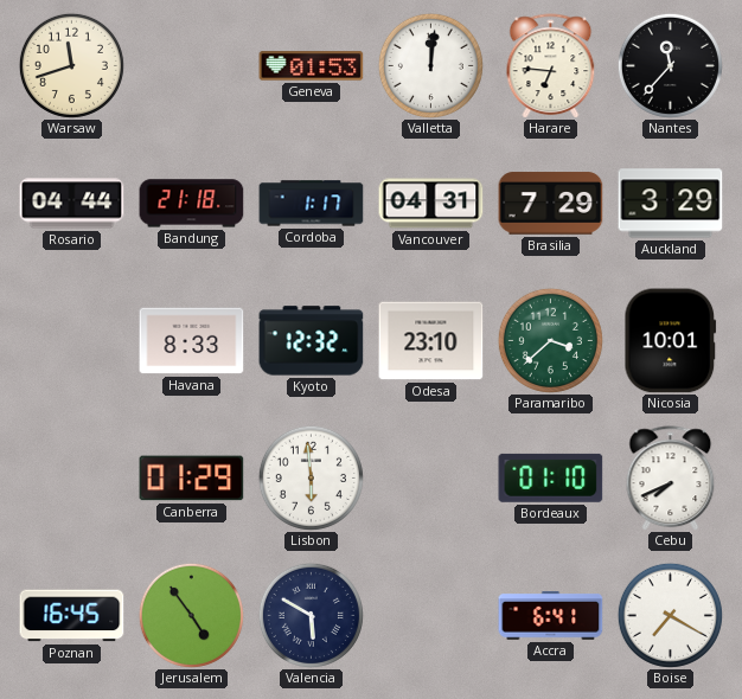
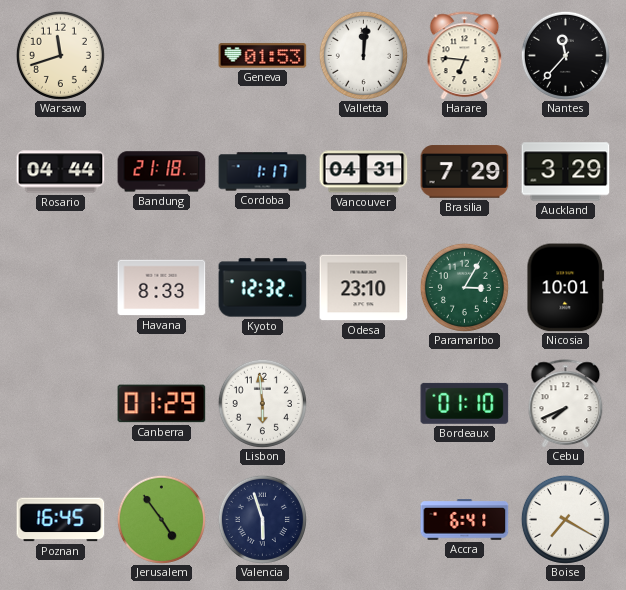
Paramaribo: 3:38 -> 3:05 (464, 287)
Valencia: 5:50 -> 5:57 (262, 519)
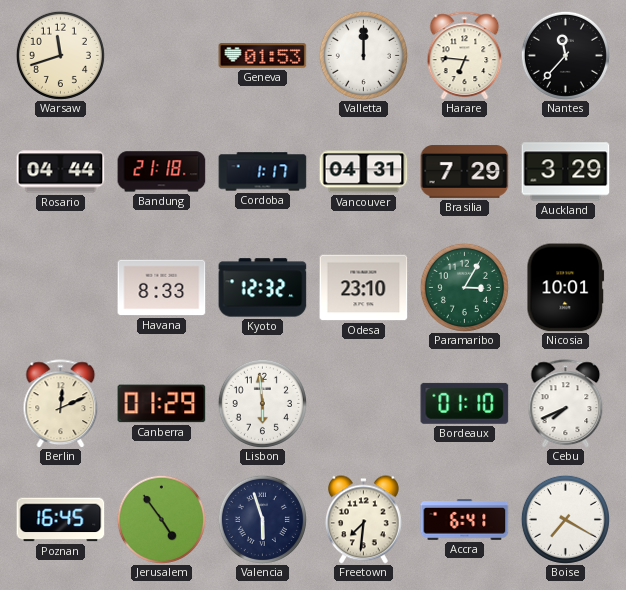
Valletta: 12:01 -> 12:00 (363, 55)
Berlin: none -> 12:11 (61, 404)
Freetown: none -> 7:31 (363, 520)
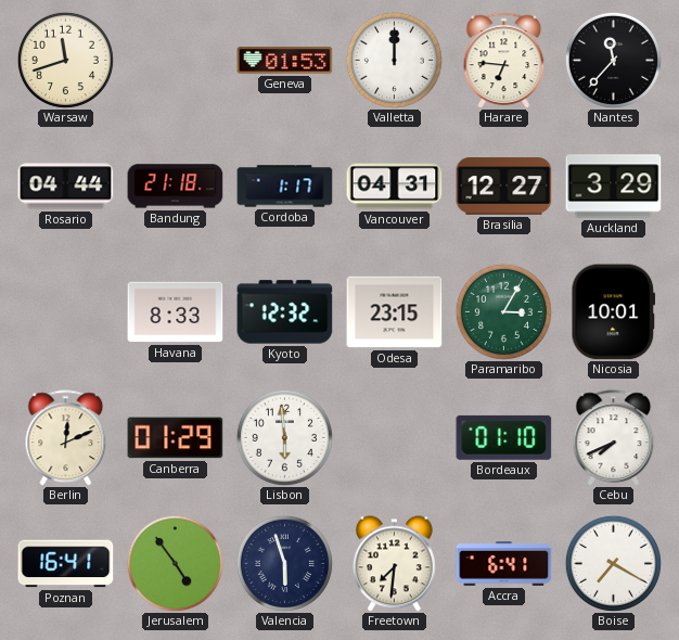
Brasilia: 7:29 -> 12:27 (504, 187)
Odesa: 23:10 -> 23:15 (395, 312)
Poznan: 16:45 -> 16:41 (66, 564)
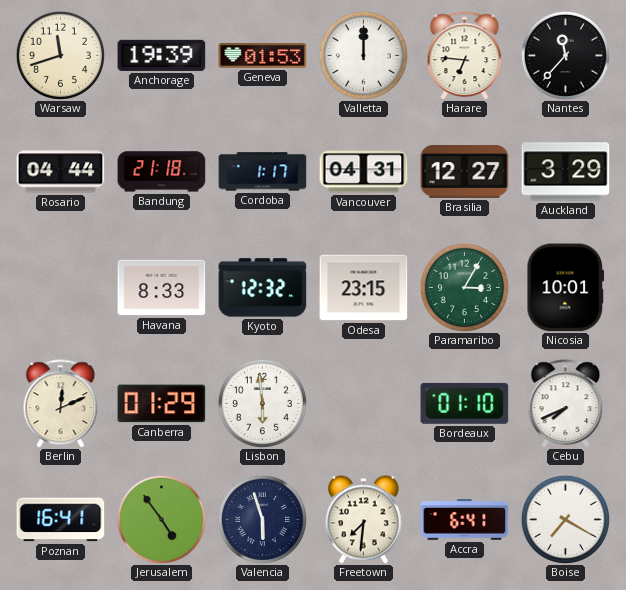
Anchorage: none -> 19:39 (162, 55)
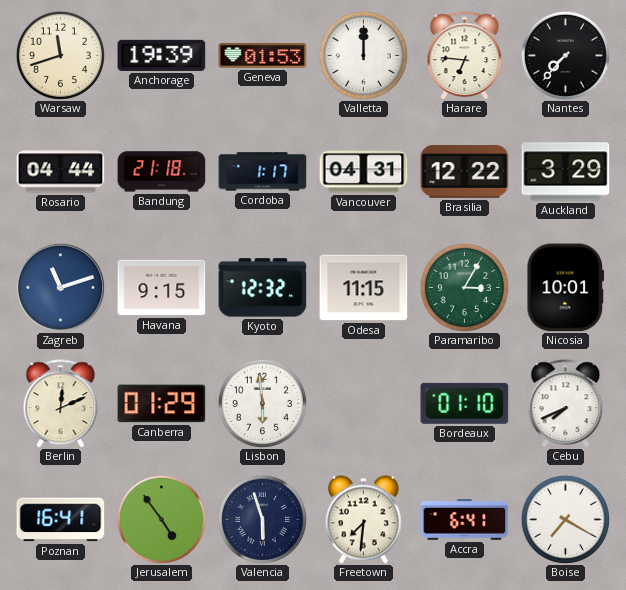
Nantes: 11:37 -> 7:37 (565, 55)
Brasilia: 12:27 -> 12:22 (465, 172)
Zagreb: none -> 11:12 (60, 287)
Havana: 8:33 -> 9:15 (162, 288)
Odesa: 23:15 -> 11:15 (364, 288)
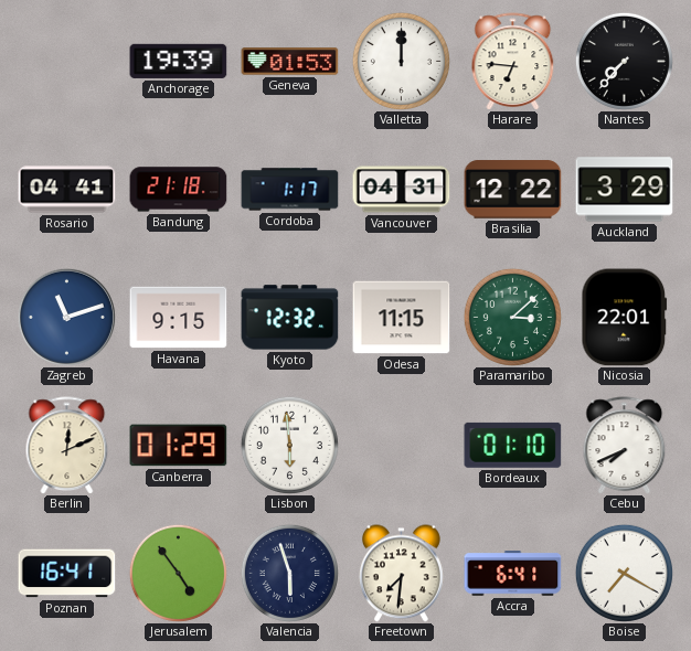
Warsaw: 11:42 -> none (60, 55)
Rosario: 04:44 -> 04:41 (67, 190)
Paramaribo: 3:05 -> 3:08 (512, 317)
Nicosia: 10:01 -> 22:01 (625, 318)
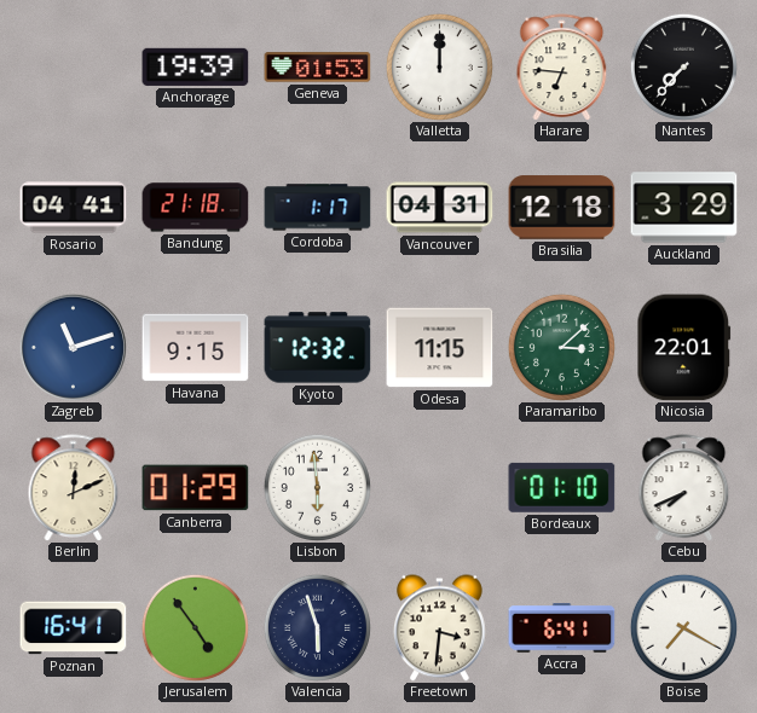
Brasilia: 12:22 -> 12:18 (562, 208)
Freetown: 7:31 -> 3:31 (439, 628)
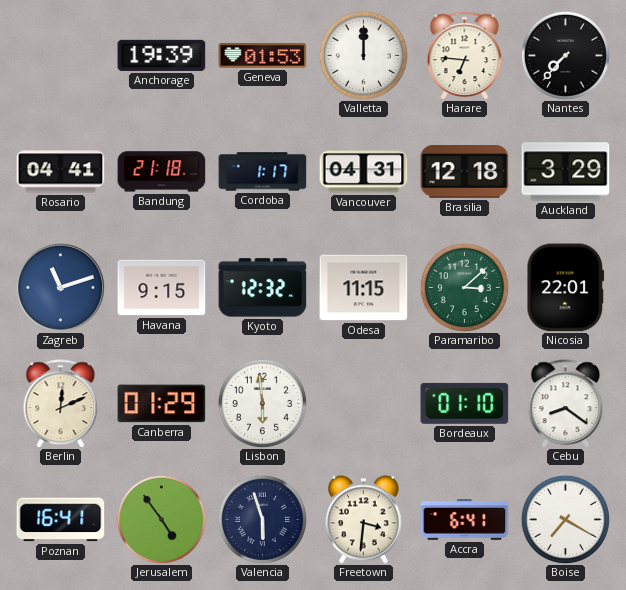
Cebu: 7:41 -> 8:21 (566, 404)
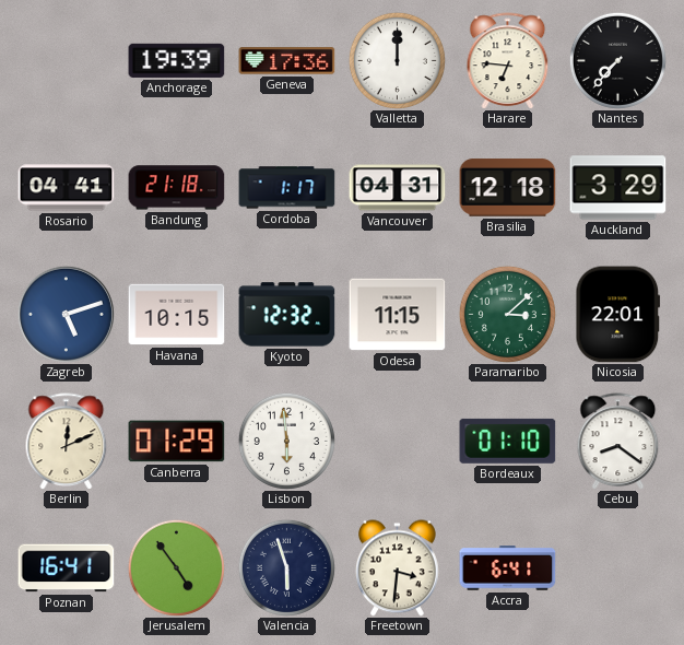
Geneva: 01:53 -> 17:36 (287, 61)
Zagreb: 11:12 -> 5:12 (66, 314)
Havana: 9:15 -> 10:15 (177, 315)
Boise: 7:20 -> none (565, 519)
